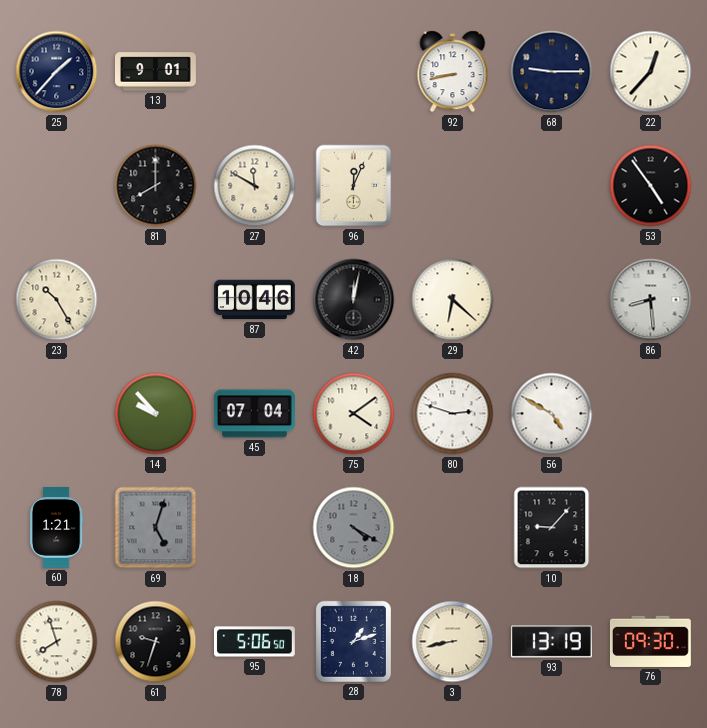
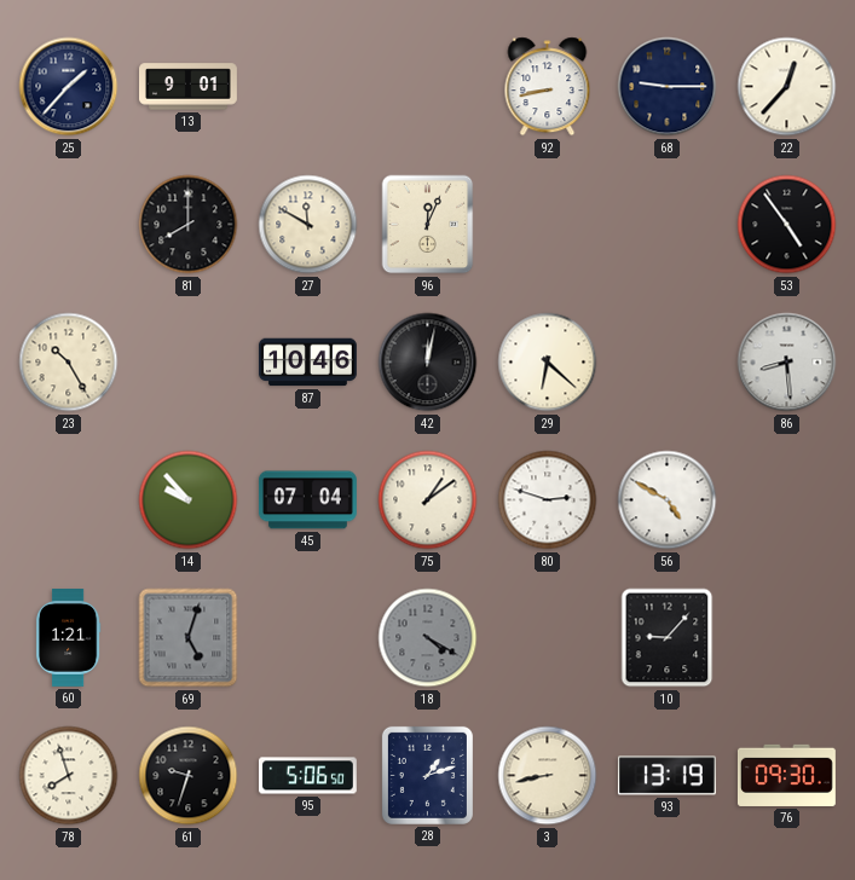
75: 4:09 -> 1:09 (428, 500)
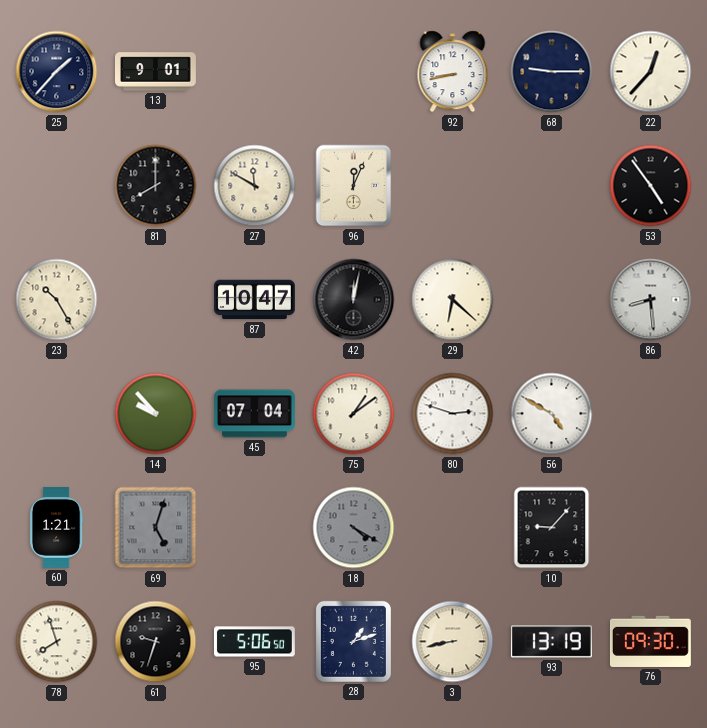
87: 10:46 -> 10:47 (254, 300)
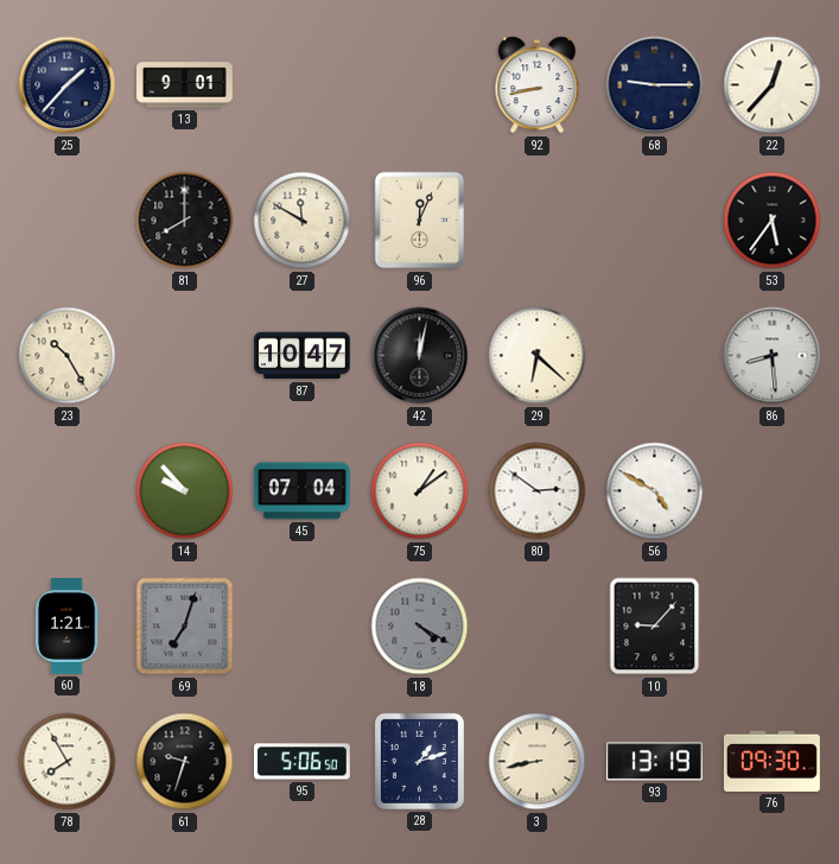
53: 4:54 -> 5:36 (773, 221)
80: 2:48 -> 2:51 (538, 491)
69: 5:03 -> 7:03 (185, 627)
78: 7:57 -> 7:55 (68, 762)
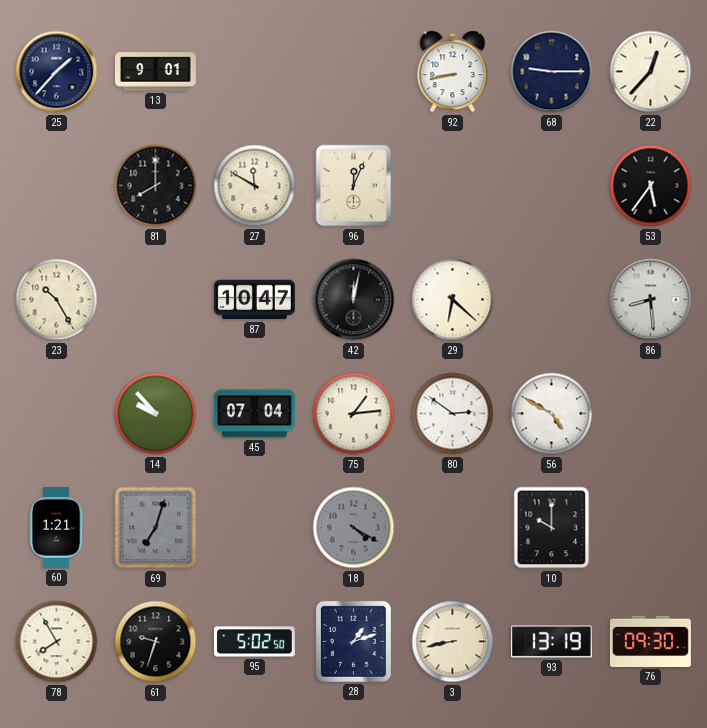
75: 1:09 -> 1:14 (354, 414)
10: 9:07 -> 10:00 (552, 528)
95: 5:06 -> 5:02 (255, 642)
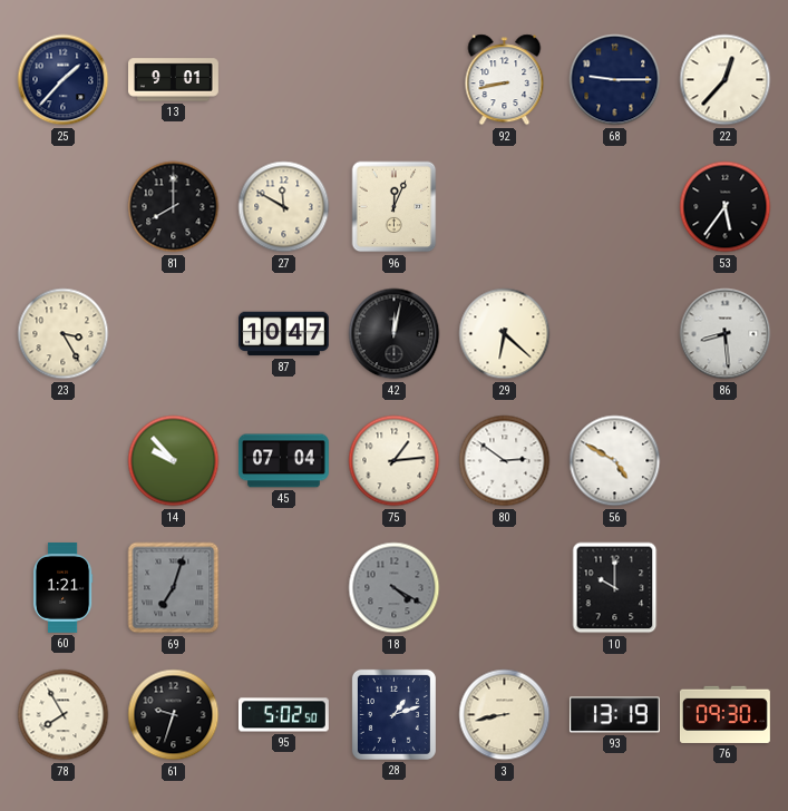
23: 10:25 -> 3:25 (64, 334)
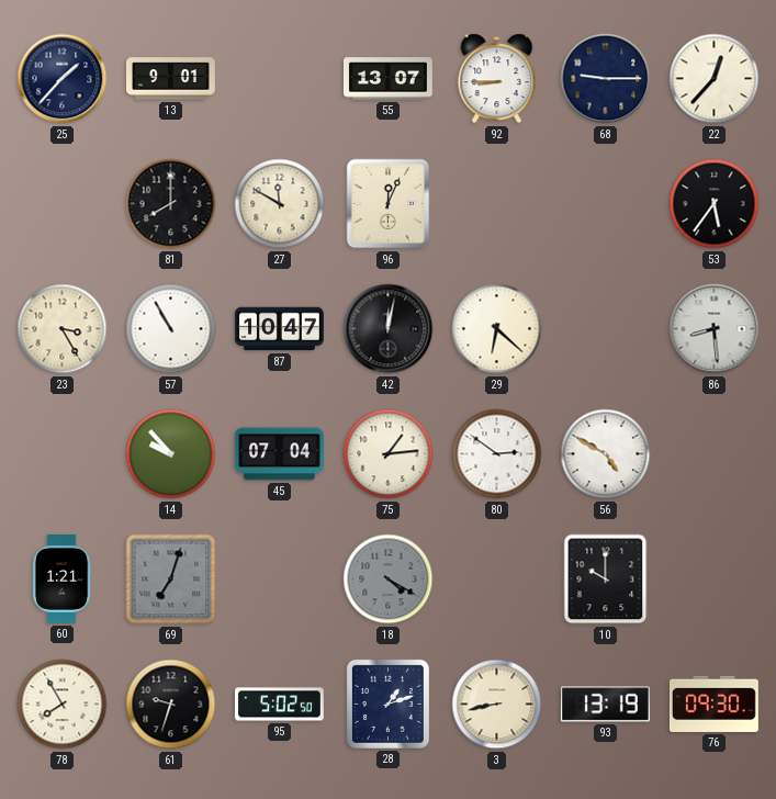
55: none -> 13:07 (389, 79)
92: 8:43 -> 8:45 (497, 79)
57: none -> 10:55 (171, 329)
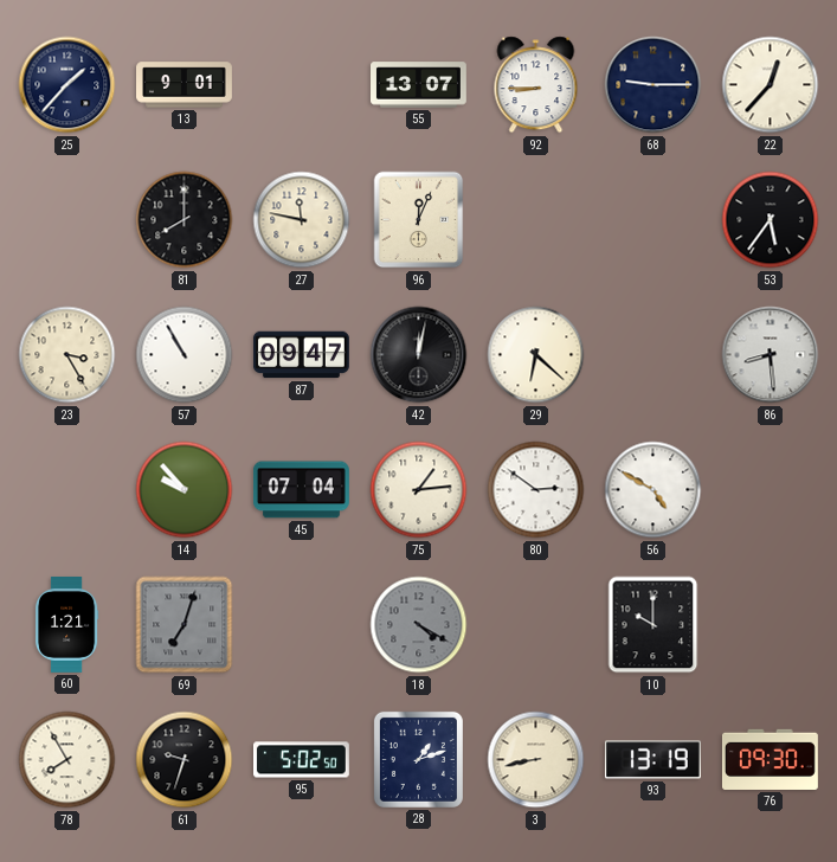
27: 11:50 -> 11:47 (302, 220)
87: 10:47 -> 09:47 (301, 355)
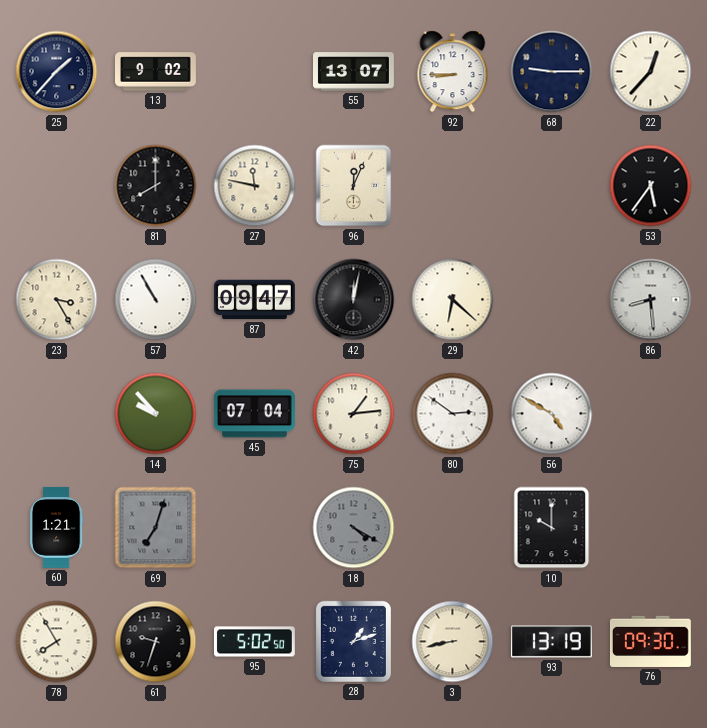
13: 9:01 -> 9:02 (156, 72)
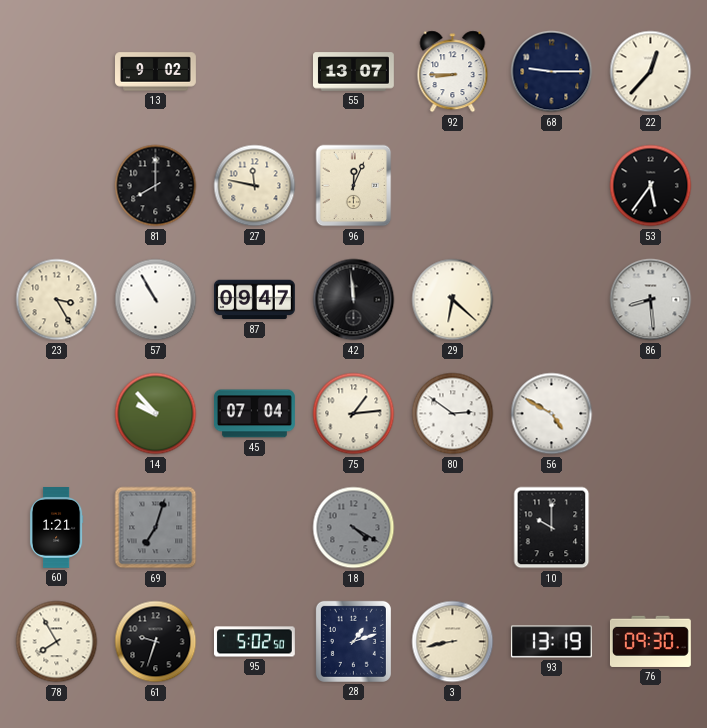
25: 1:37 -> none (57, 72)
42: 12:02 -> 11:59 (354, 300)
